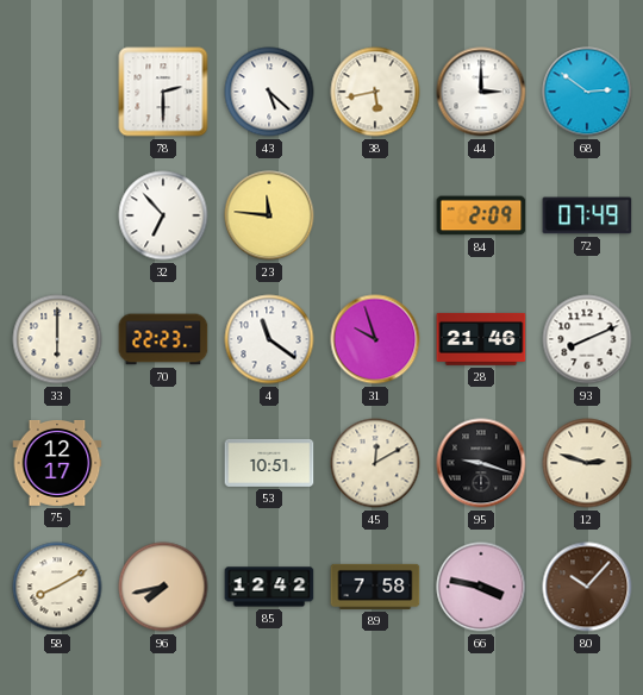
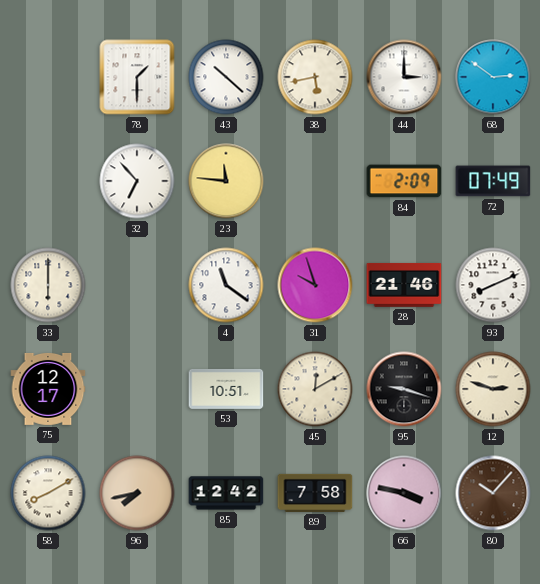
78: 2:30 -> 1:30 (137, 77)
43: 5:22 -> 10:22 (226, 77)
70: 22:23 -> none (163, 339)
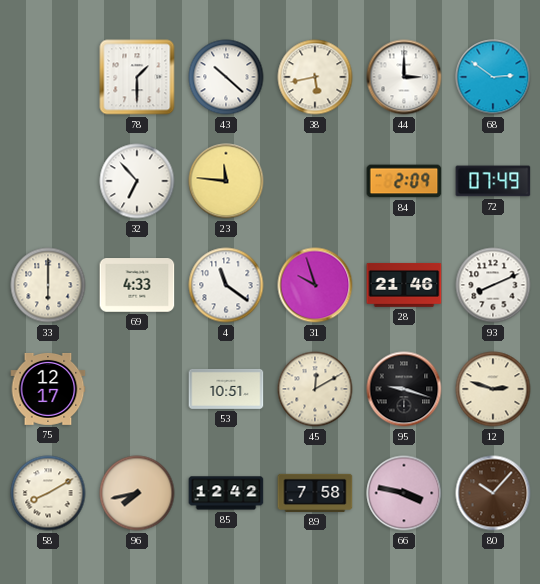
69: none -> 4:33 (137, 285)
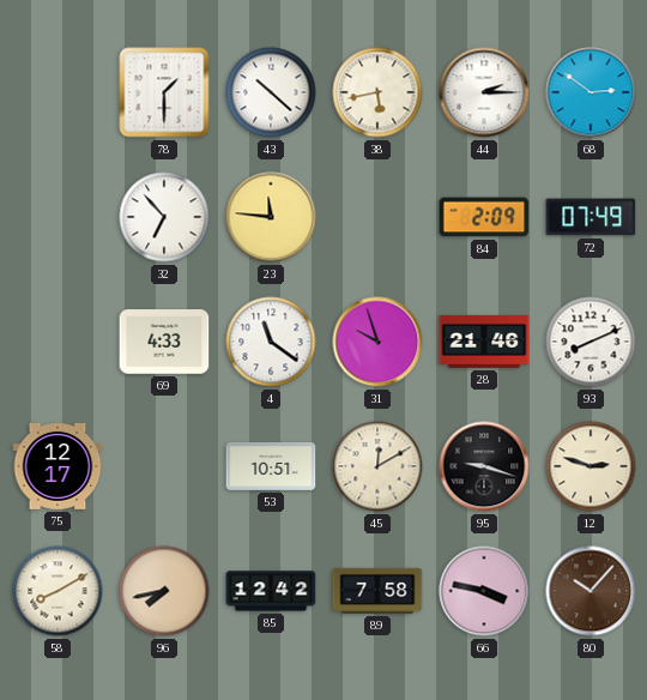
44: 3:00 -> 2:15 (484, 92)
33: 6:00 -> none (48, 285)
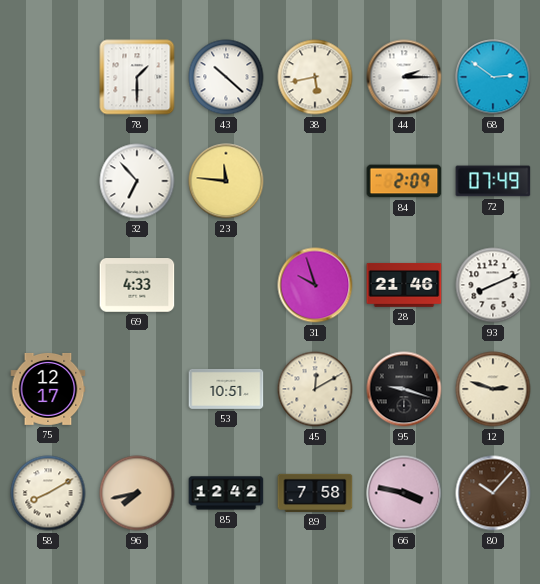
4: 11:21 -> none (271, 342)
